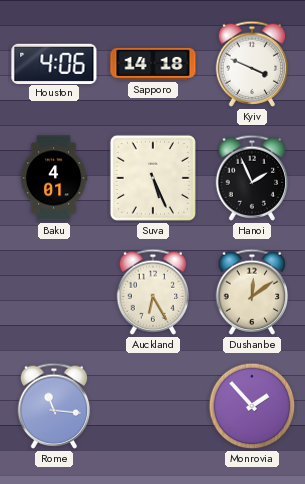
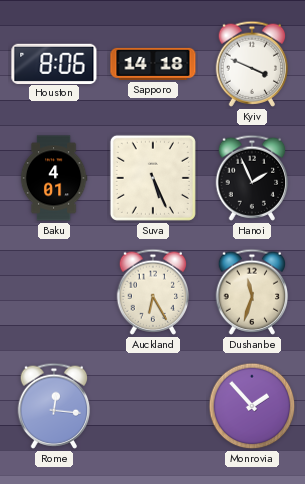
Houston: 4:06 -> 8:06 (54, 63)
Dushanbe: 12:09 -> 11:33 (252, 292)
Rome: 11:16 -> 12:16 (54, 406)
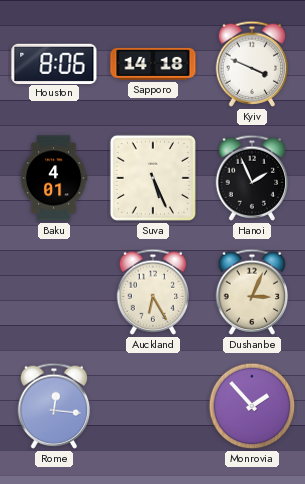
Dushanbe: 11:33 -> 3:04 (252, 292)
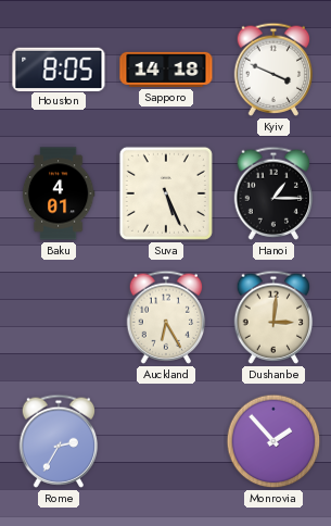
Houston: 8:06 -> 8:05 (59, 68)
Hanoi: 1:56 -> 1:15 (273, 193)
Dushanbe: 3:04 -> 3:01 (273, 317)
Rome: 12:16 -> 2:35 (59, 441)
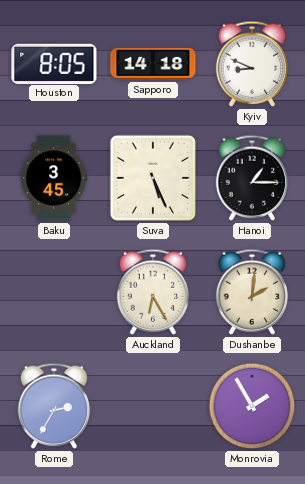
Kyiv: 3:49 -> 8:49 (252, 64)
Baku: 4:01 -> 3:45 (54, 178)
Dushanbe: 3:01 -> 2:01 (252, 292)
Monrovia: 1:53 -> 1:55 (252, 406)
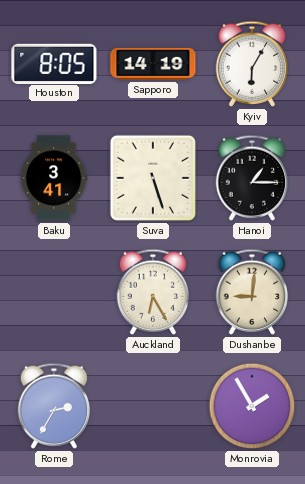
Sapporo: 14:18 -> 14:19 (153, 64)
Kyiv: 8:49 -> 6:05 (252, 64)
Baku: 3:45 -> 3:41 (54, 178)
Suva: 5:26 -> 5:27 (153, 178)
Dushanbe: 2:01 -> 9:01 (252, 292)
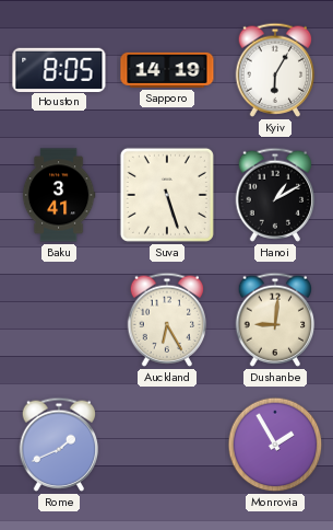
Hanoi: 1:15 -> 1:10 (275, 195)
Rome: 2:35 -> 1:41 (59, 445)
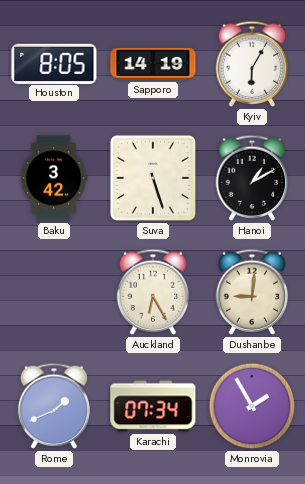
Baku: 3:41 -> 3:42 (54, 178)
Karachi: none -> 07:34 (153, 406)
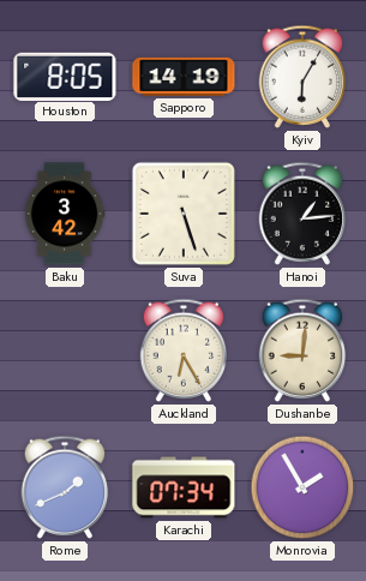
Hanoi: 1:10 -> 1:14 (302, 214)
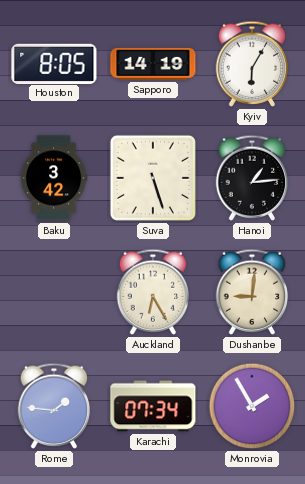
Rome: 1:41 -> 1:46 (54, 406)
